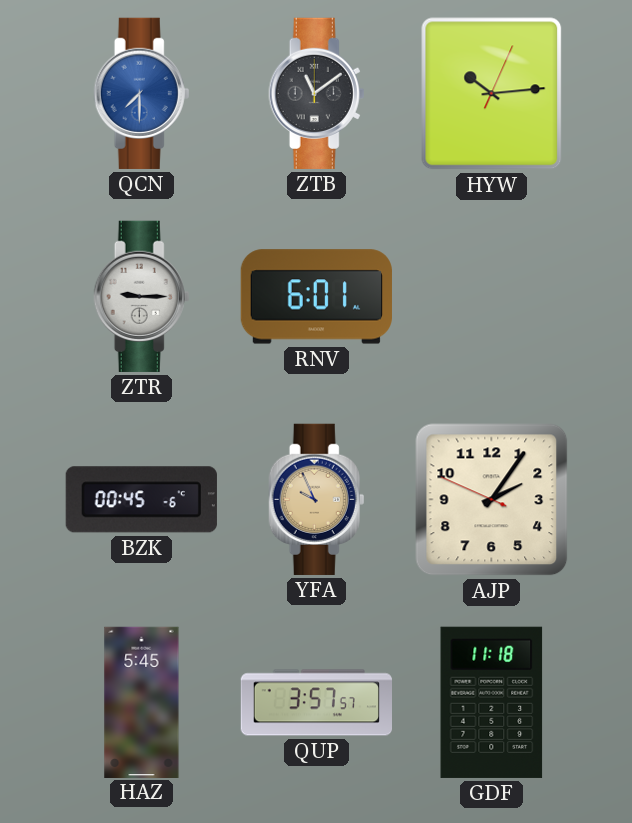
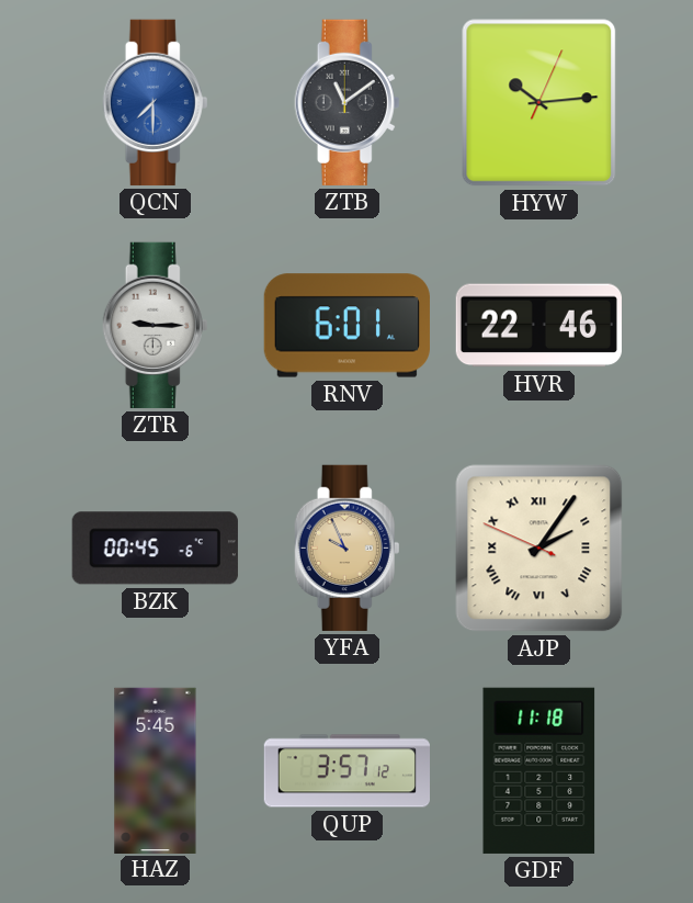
HVR: none -> 22:46 (538, 326)
AJP numerals: Arabic -> Roman (539, 549)
QUP: 3:57:57 -> 3:57:12 (346, 771)
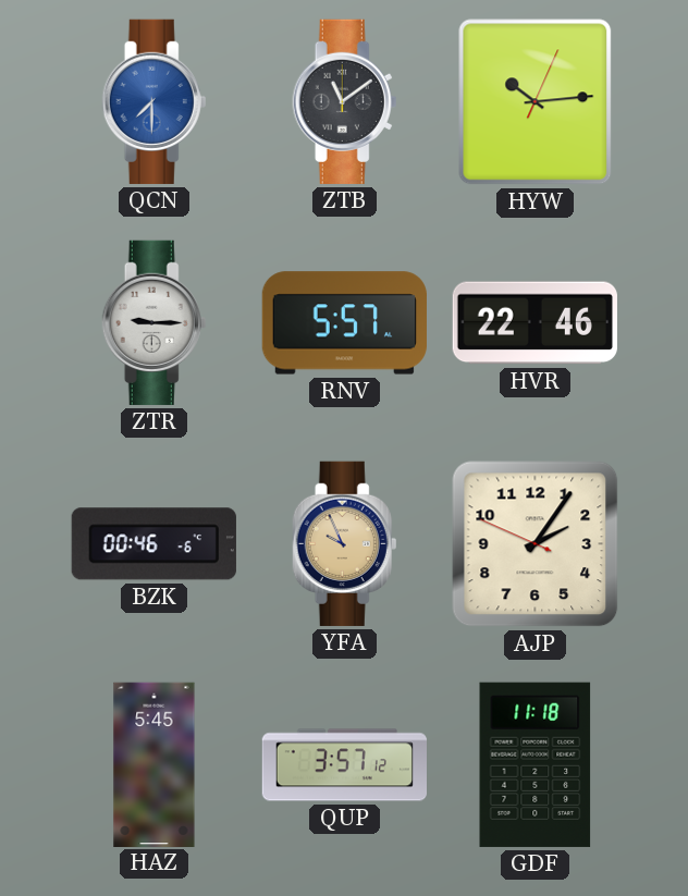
RNV: 6:01 -> 5:57 (344, 323)
BZK: 00:45 -> 00:46 (153, 544)
AJP numerals: Roman -> Arabic (536, 544)
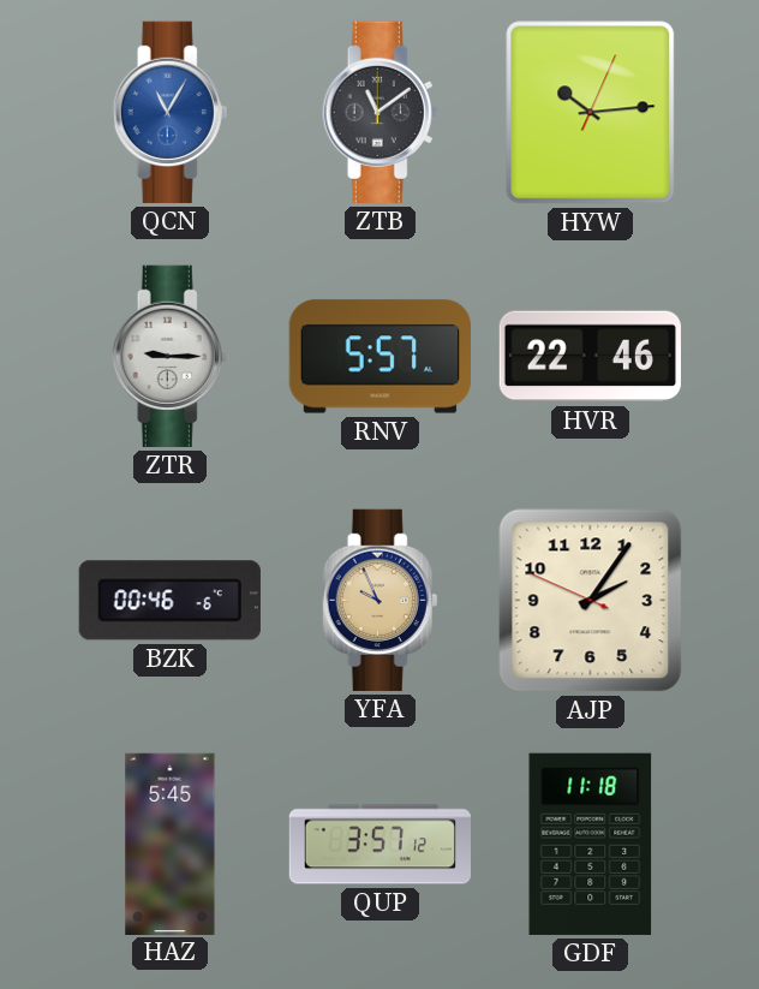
QCN: 7:30 -> 11:05 (171, 112)
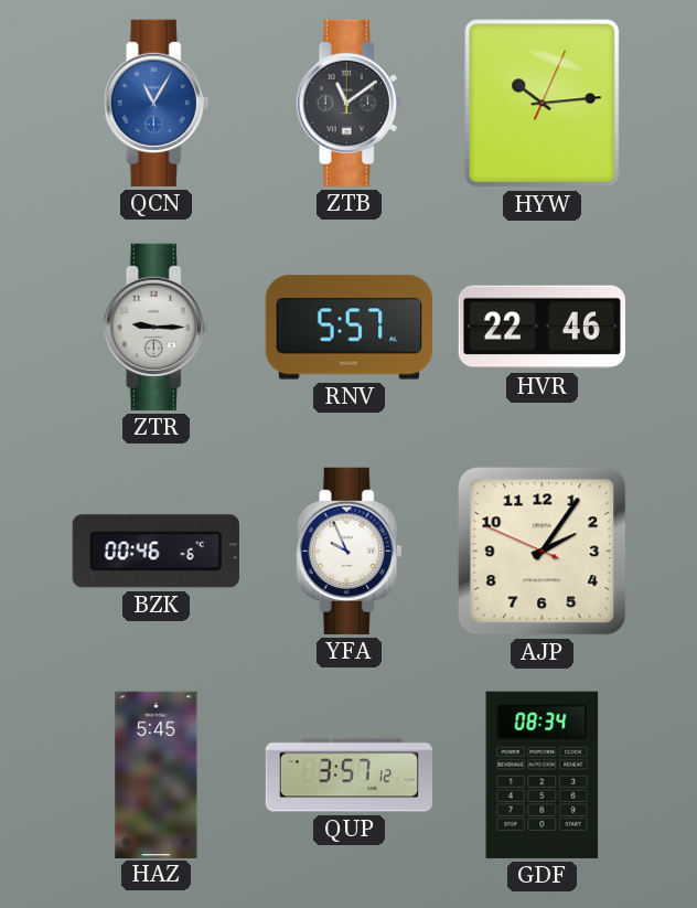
YFA dial: champagne -> white (350, 551)
GDF: 11:18 -> 08:34 (543, 775)
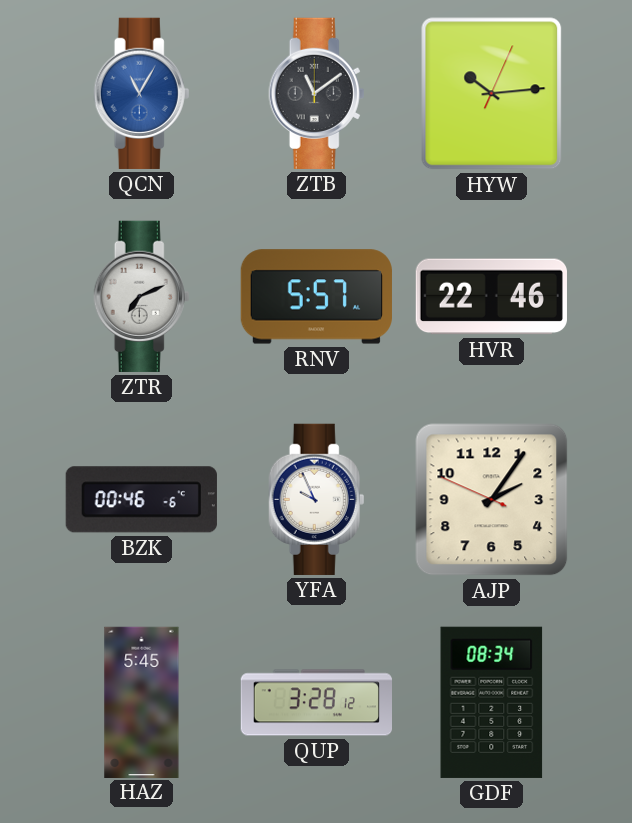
ZTR: 9:15 -> 7:11 (142, 296)
QUP: 3:57 -> 3:28 (316, 703)
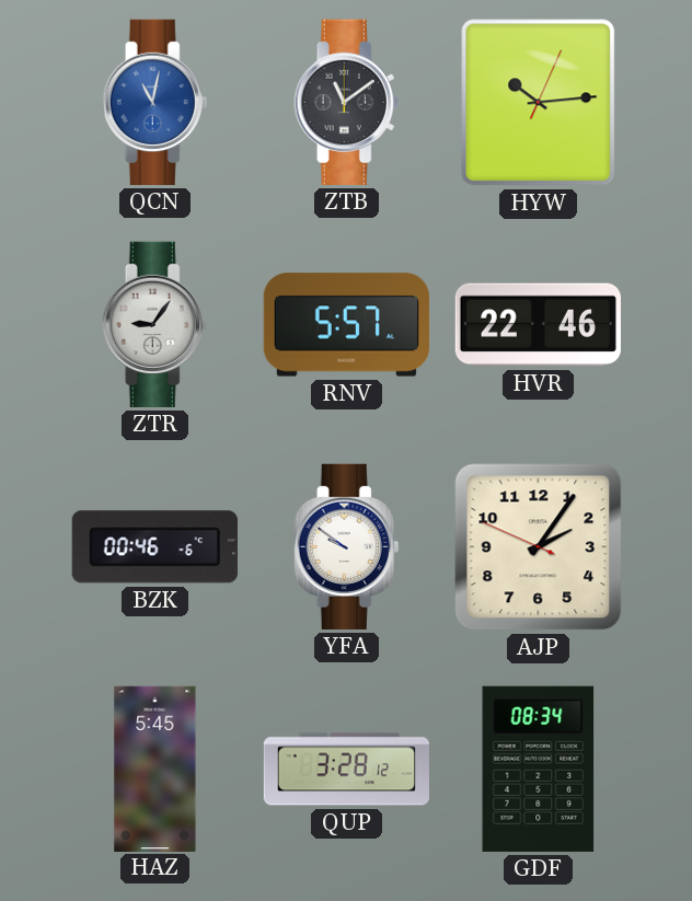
QCN: 11:05 -> 11:02 (155, 102)
ZTR: 7:11 -> 9:06 (155, 324)
YFA: 9:56 -> 9:51 (347, 546)
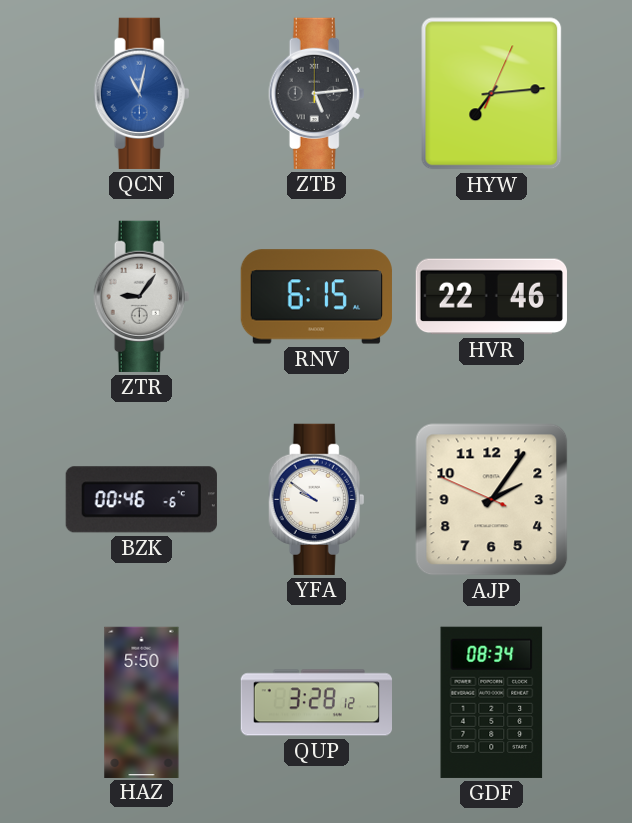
ZTB: 11:09 -> 5:14 (317, 93)
HYW: 10:14 -> 7:14 (492, 94)
RNV: 5:57 -> 6:15 (316, 297)
HAZ: 5:45 -> 5:50 (142, 702)
